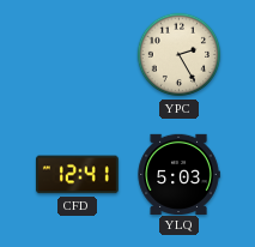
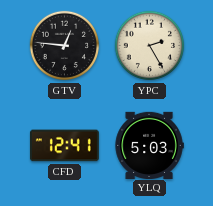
GTV: none -> 12:46 (65, 46)
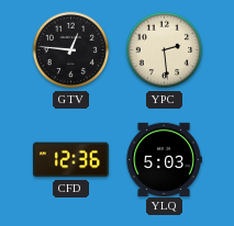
YPC: 2:25 -> 2:29 (165, 50)
CFD: 12:41 -> 12:36 (70, 160)
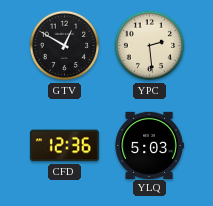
GTV: 12:46 -> 12:50 (65, 46)
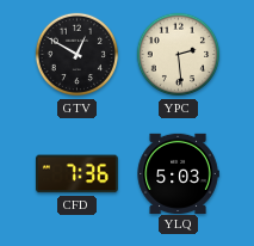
CFD: 12:36 -> 7:36 (76, 174)
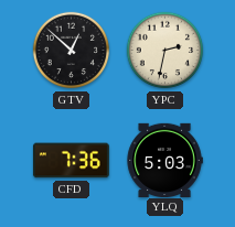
GTV: 12:50 -> 12:52 (72, 51)
YPC: 2:29 -> 2:32 (165, 51)
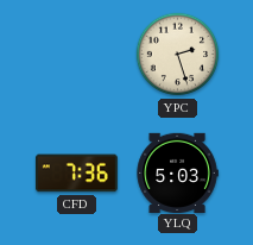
GTV: 12:52 -> none (72, 51)
YPC: 2:32 -> 2:27 (178, 55)
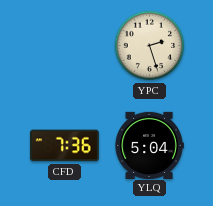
YLQ: 5:03 -> 5:04 (149, 145)
